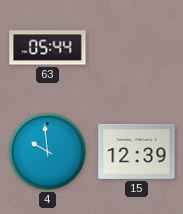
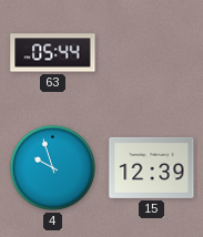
4: 9:59 -> 9:57 (52, 167)
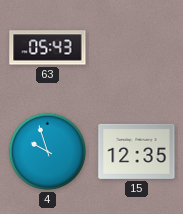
63: 05:44 -> 05:43 (48, 48)
15: 12:39 -> 12:35 (137, 151)
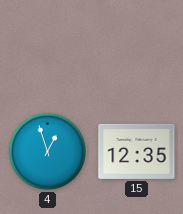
63: 05:43 -> none (48, 48)
4: 9:57 -> 12:57 (47, 151)
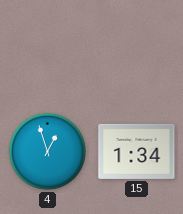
15: 12:35 -> 1:34 (137, 151)
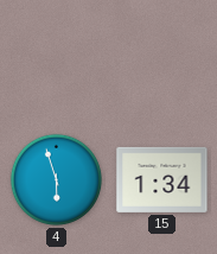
4: 12:57 -> 5:57 (56, 179)
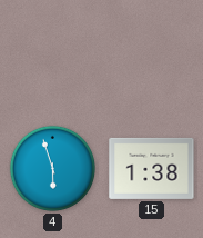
15: 1:34 -> 1:38 (152, 168)
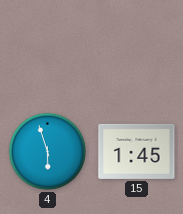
15: 1:38 -> 1:45 (137, 151)
